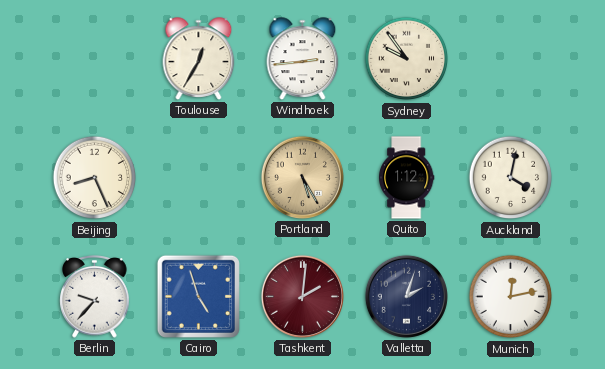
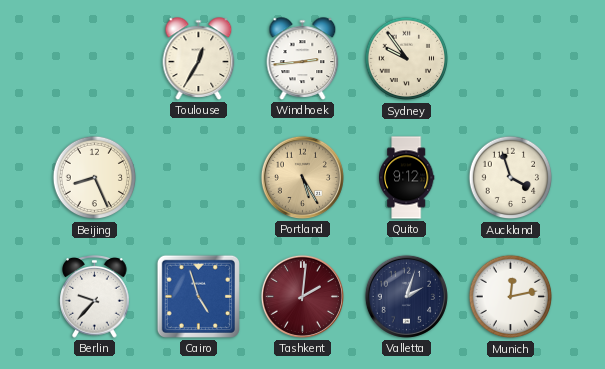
Quito: 1:12 -> 9:12 (406, 178)
Auckland: 4:02 -> 3:57 (511, 178)
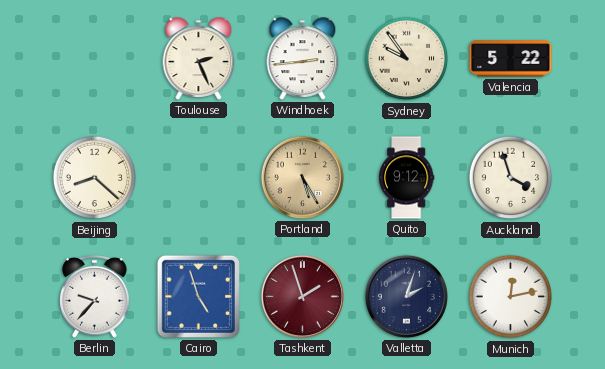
Toulouse: 12:35 -> 2:26 (199, 59)
Valencia: none -> 5:22 (511, 59)
Beijing: 8:26 -> 8:22 (95, 178)
Tashkent: 2:01 -> 1:57 (302, 296)
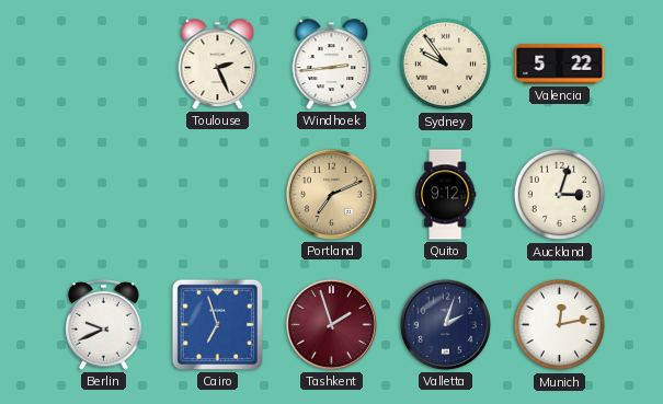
Beijing: 8:22 -> none (95, 178)
Portland: 5:25 -> 7:11 (331, 194)
Auckland: 3:57 -> 3:03 (560, 195)
Berlin: 9:37 -> 9:41 (104, 325)
Cairo: 4:57 -> 6:57 (217, 324)
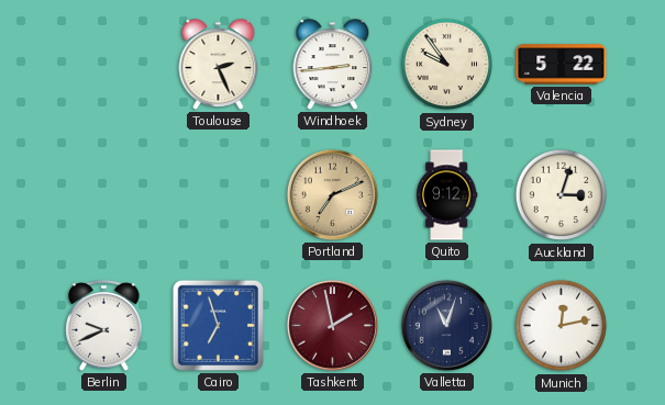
Tashkent: 1:57 -> 1:58 (332, 325)
Valletta: 2:03 -> 11:03 (446, 325)
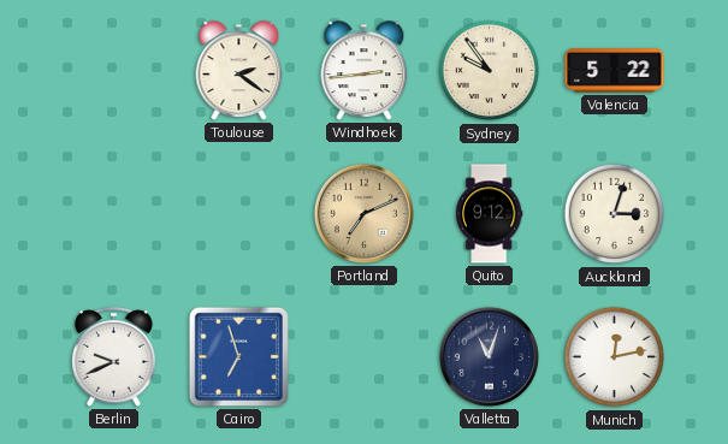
Toulouse: 2:26 -> 2:21 (239, 71)
Tashkent: 1:58 -> none (332, 325)
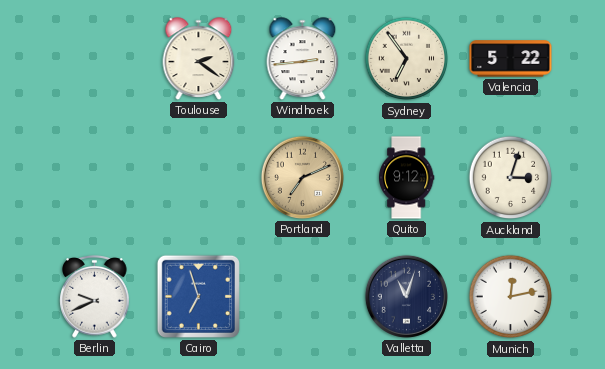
Sydney: 9:54 -> 6:54 (407, 59)
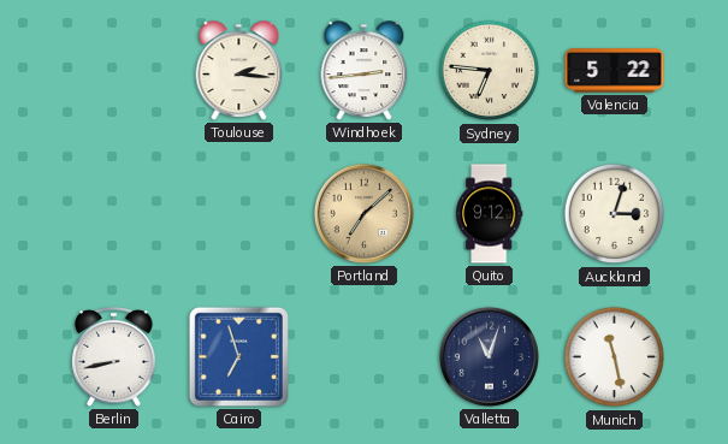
Toulouse: 2:21 -> 2:16 (239, 71)
Sydney: 6:54 -> 6:46 (490, 71)
Portland: 7:11 -> 7:08 (363, 213)
Berlin: 9:41 -> 8:43 (114, 357)
Munich: 12:13 -> 11:28 (615, 357)
